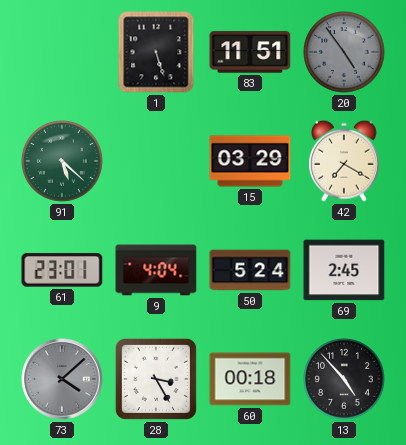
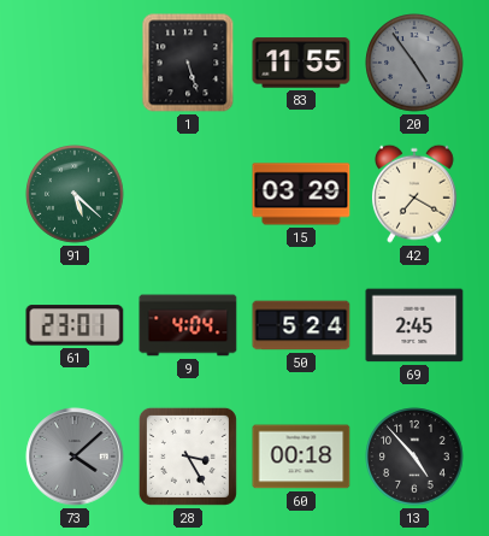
83: 11:51 -> 11:55 (301, 63)
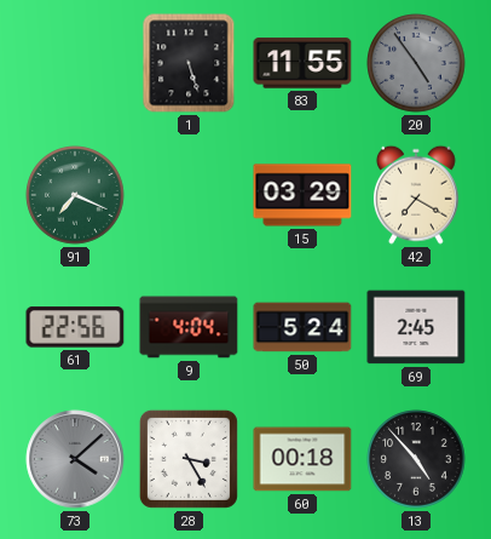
91: 5:22 -> 7:19 (75, 195)
61: 23:01 -> 22:56 (75, 327)
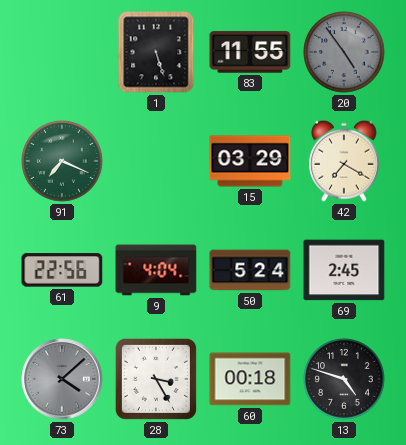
13: 4:53 -> 4:48 (344, 379)
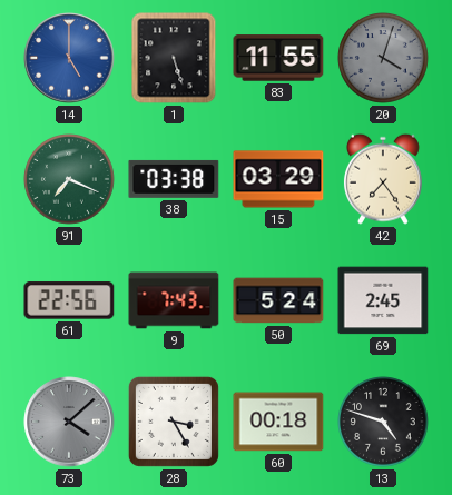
14: none -> 5:00 (69, 58)
20: 4:54 -> 4:03 (383, 58)
38: none -> 03:38 (174, 179)
42: 7:20 -> 7:24 (383, 179)
9: 4:04 -> 7:43 (174, 300)
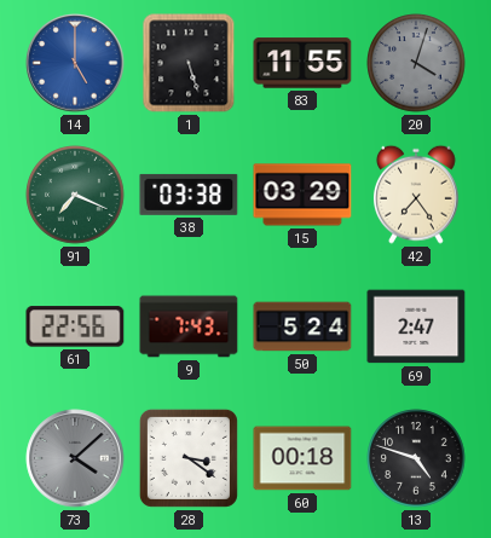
69: 2:45 -> 2:47 (416, 326)
28: 3:25 -> 3:21 (189, 458)
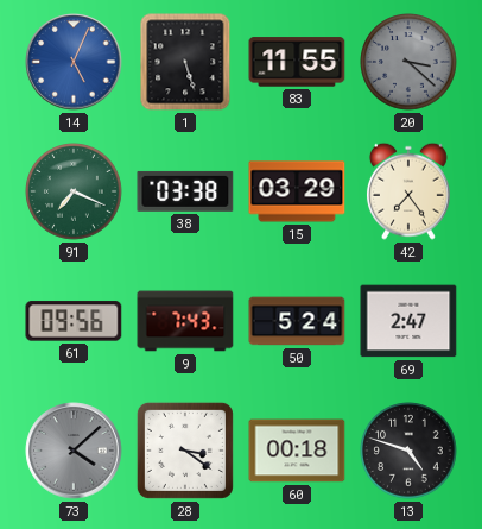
14: 5:00 -> 5:04 (74, 62)
20: 4:03 -> 3:22 (408, 62)
61: 22:56 -> 09:56 (74, 321)
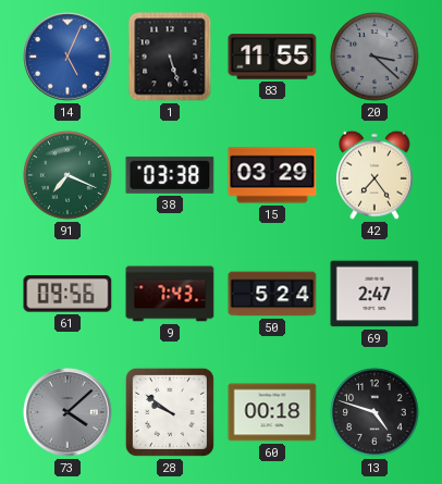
28: 3:21 -> 9:51 (170, 412)
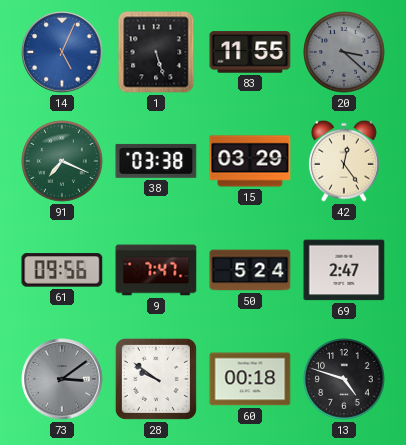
42: 7:24 -> 12:24 (344, 161)
9: 7:43 -> 7:47 (156, 270)
73: 4:08 -> 3:09 (62, 379)
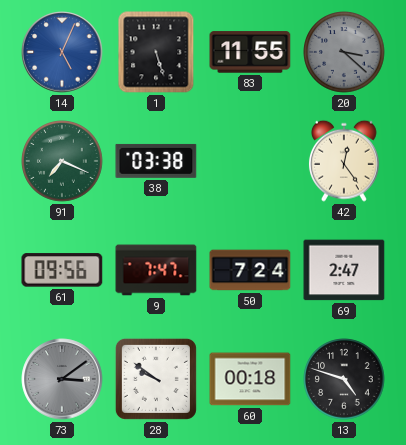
15: 03:29 -> none (250, 161)
50: 5:24 -> 7:24 (250, 270)
